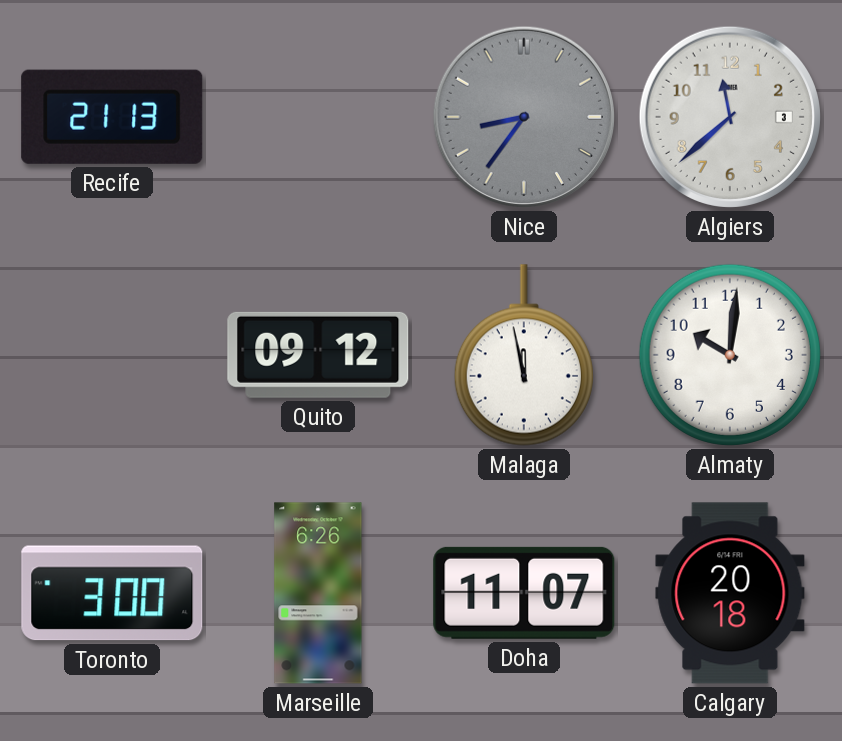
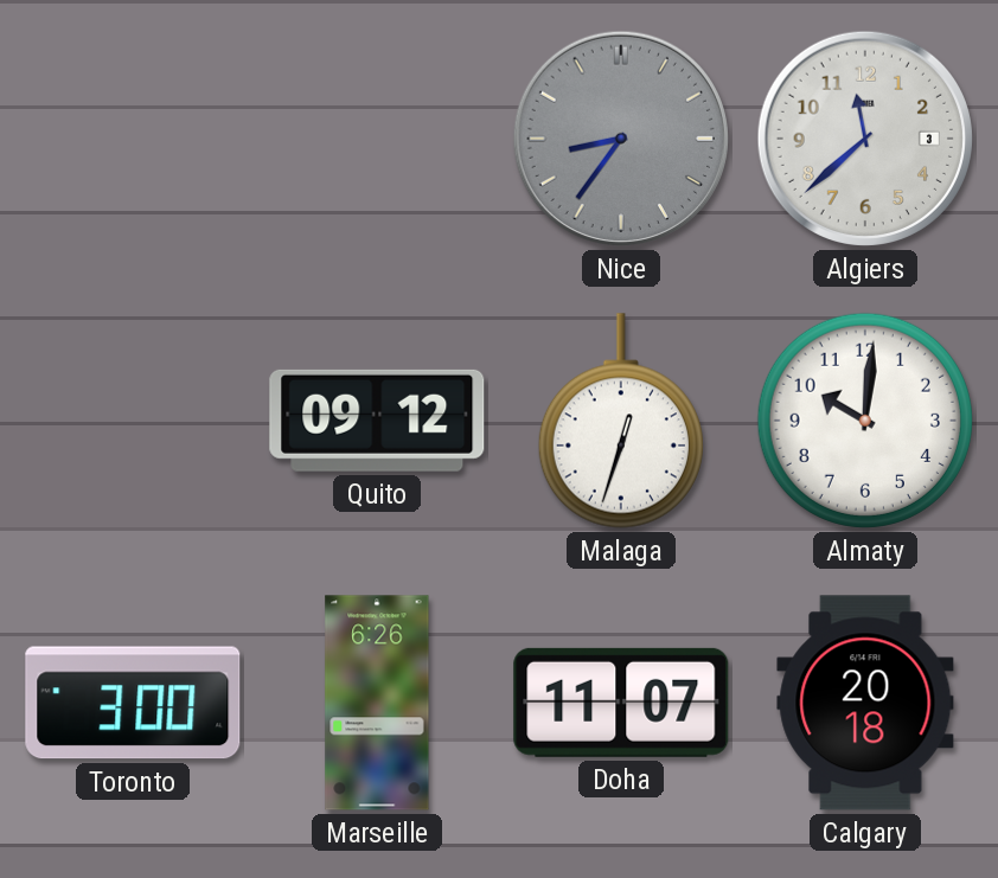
Recife: 21:13 -> none (112, 117)
Malaga: 11:58 -> 12:33 (621, 421)
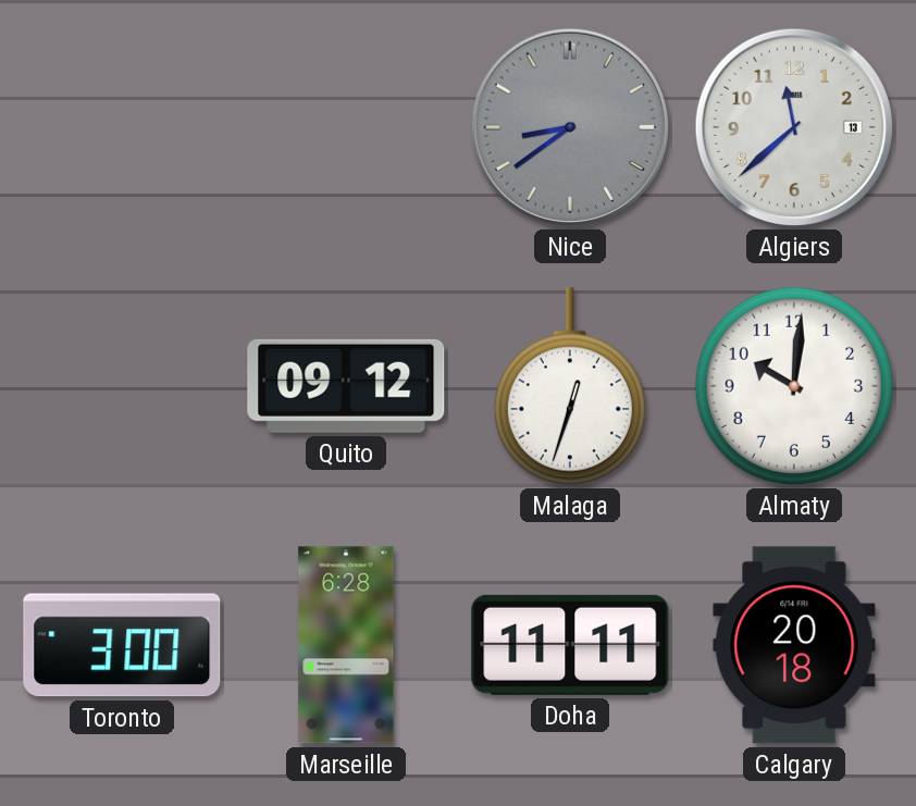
Nice: 8:36 -> 8:39 (570, 127)
Algiers date: 3 -> 13 (794, 127)
Marseille: 6:26 -> 6:28 (346, 645)
Doha: 11:07 -> 11:11 (570, 645)
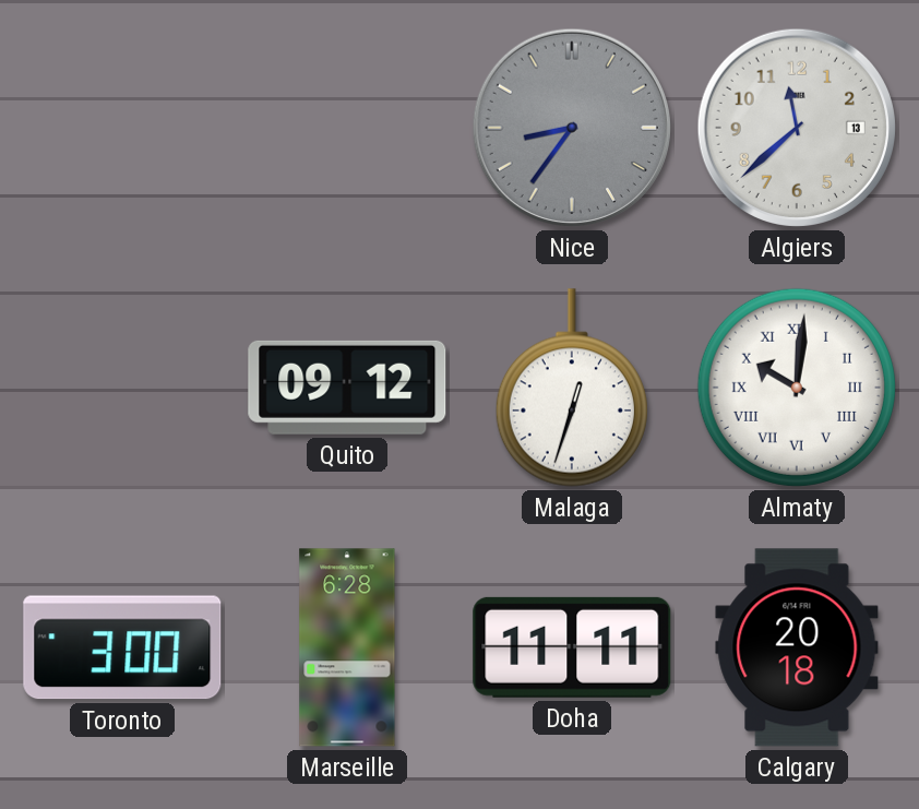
Nice: 8:39 -> 8:36 (572, 128)
Almaty numerals: Arabic -> Roman (797, 388)
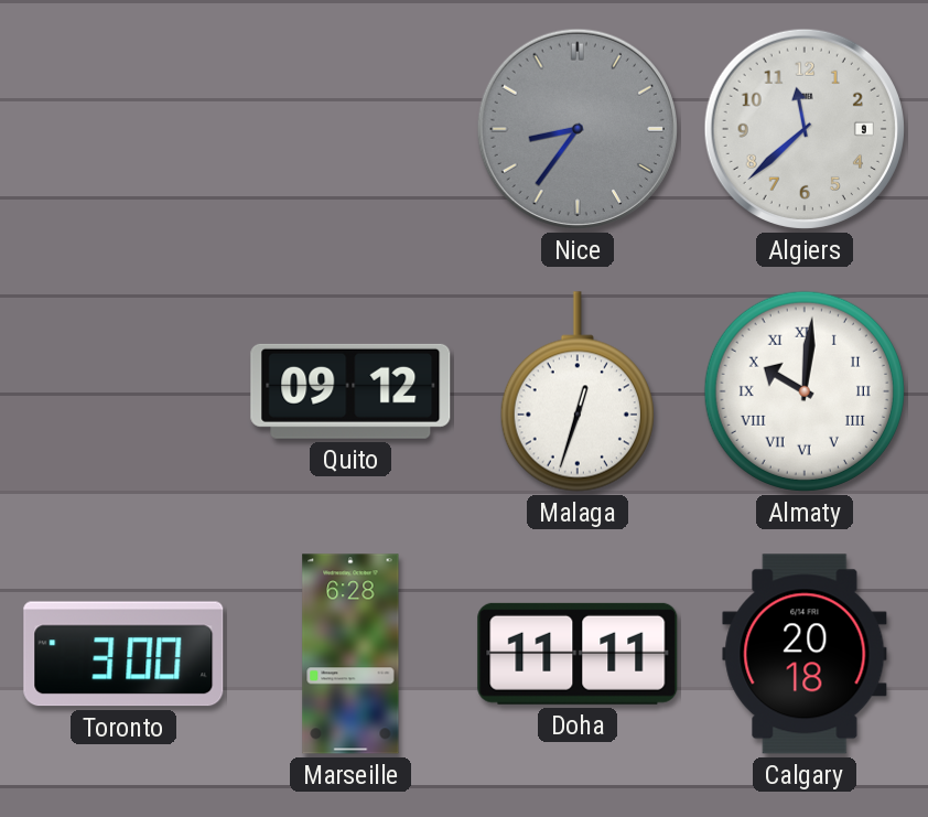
Algiers date: 13 -> 9 (805, 129)
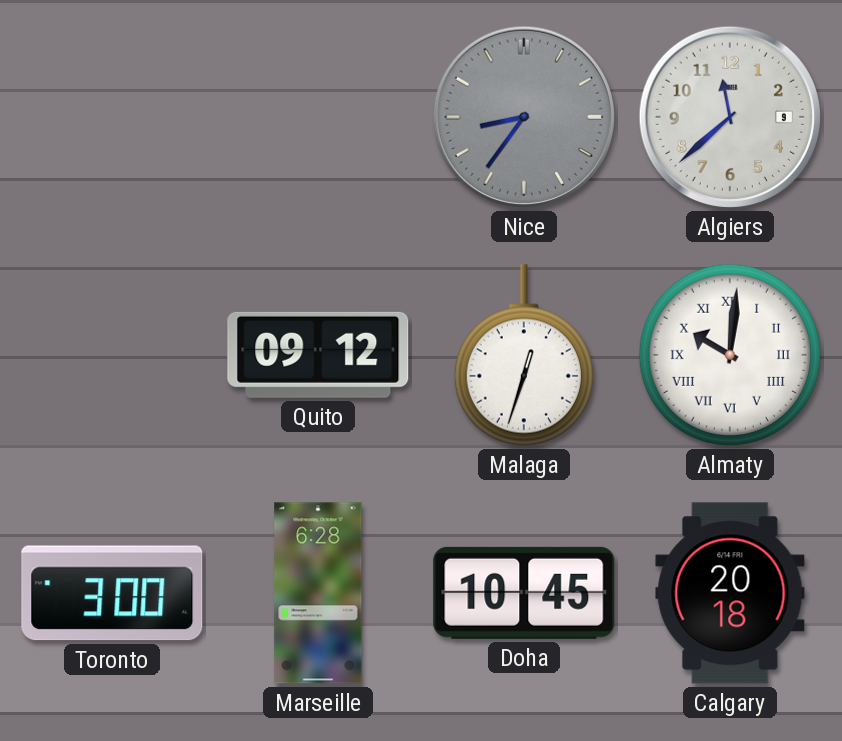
Doha: 11:11 -> 10:45 (524, 593)
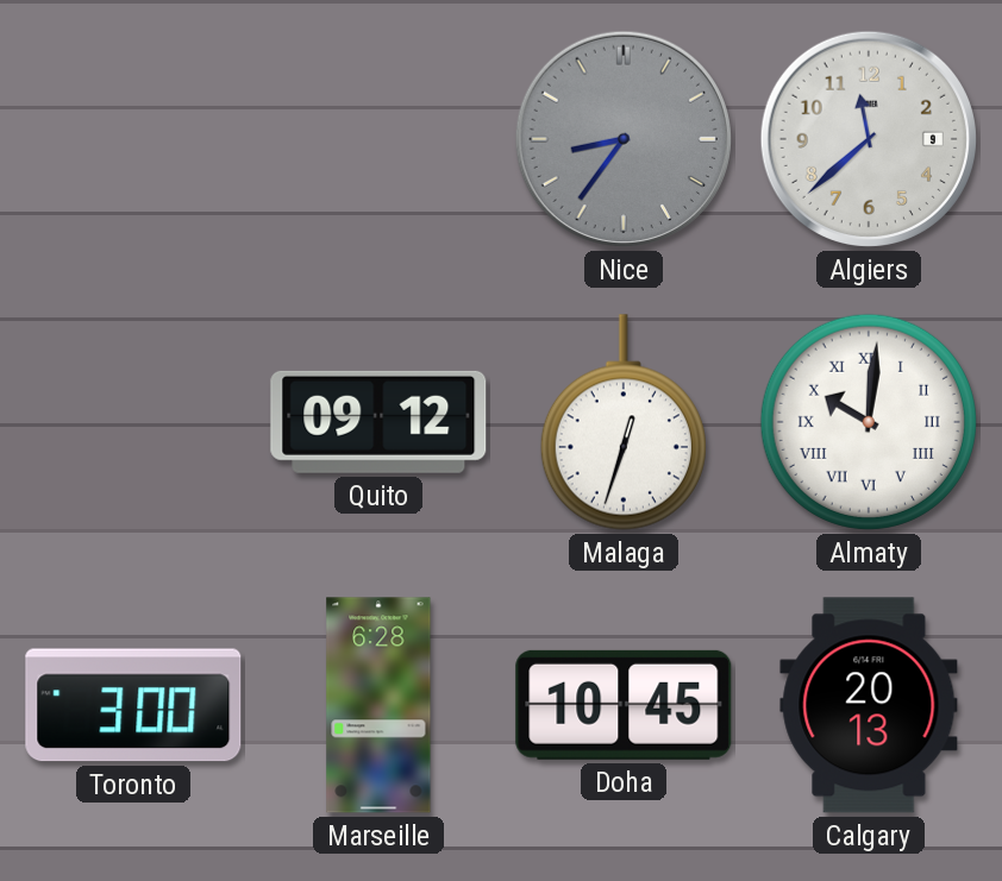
Calgary: 20:18 -> 20:13 (869, 705)
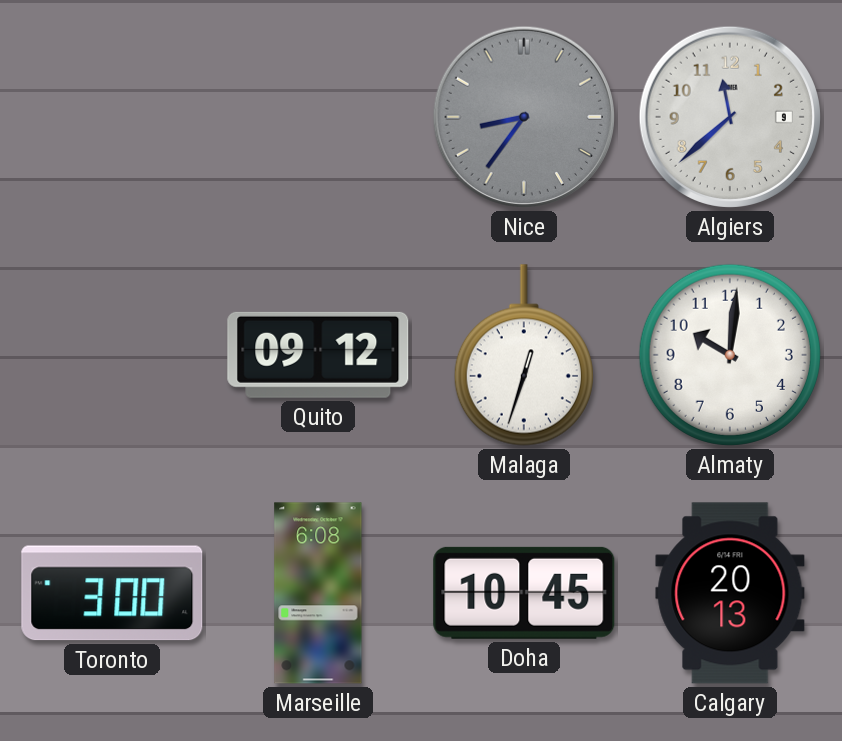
Almaty numerals: Roman -> Arabic (730, 355)
Marseille: 6:28 -> 6:08 (318, 593)
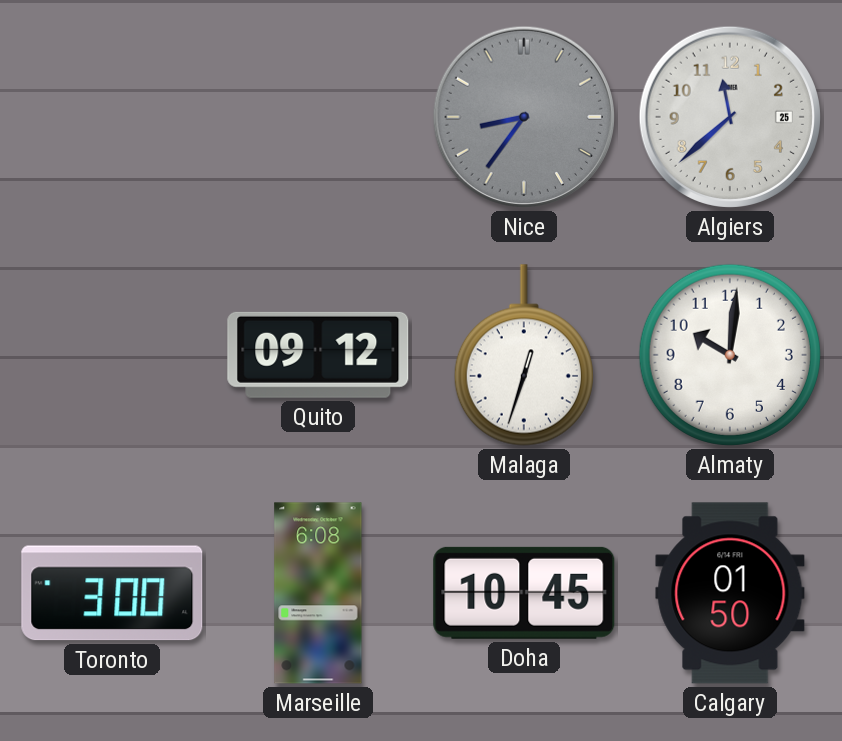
Algiers date: 9 -> 25 (730, 117)
Calgary: 20:13 -> 01:50 (730, 593)
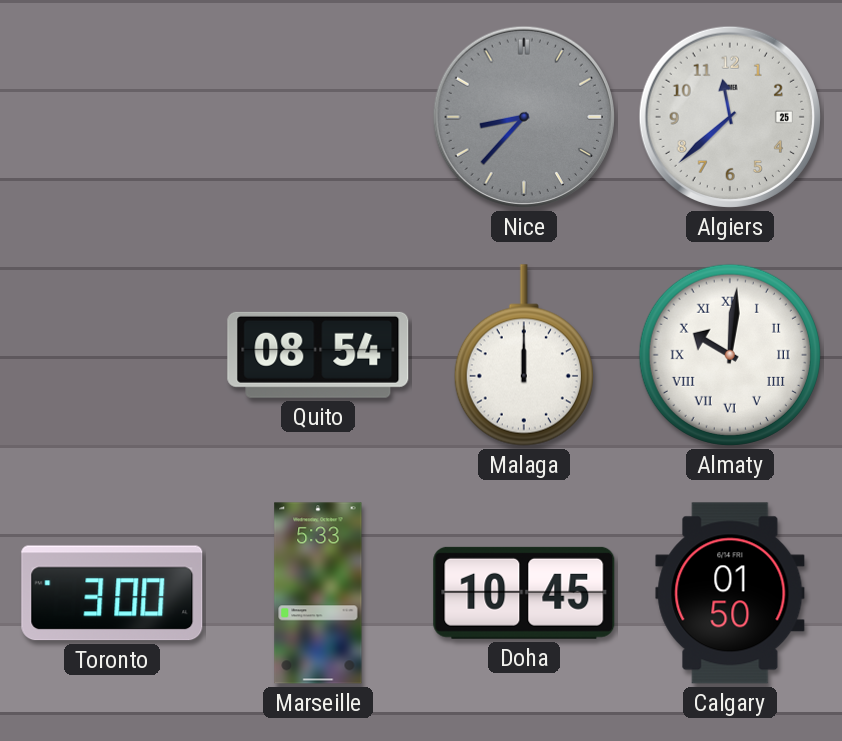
Nice: 8:36 -> 8:37 (524, 117)
Quito: 09:12 -> 08:54 (318, 355)
Malaga: 12:33 -> 12:00 (524, 355)
Almaty numerals: Arabic -> Roman (730, 355)
Marseille: 6:08 -> 5:33 (318, 593)
